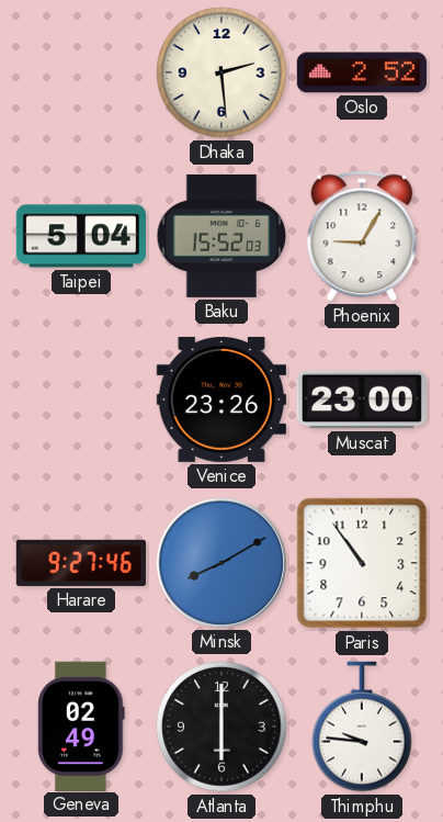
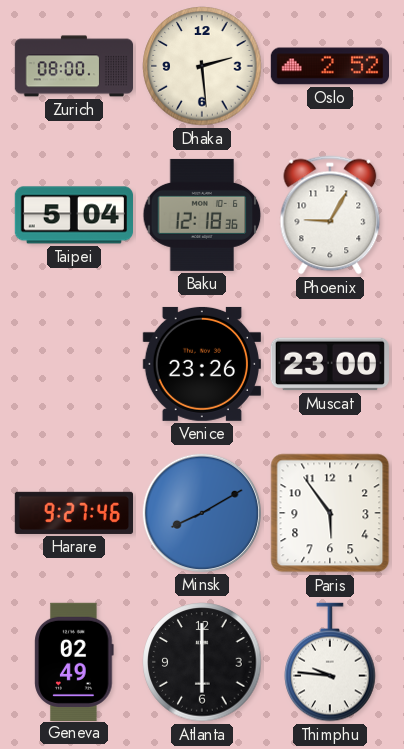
Zurich: none -> 08:00 (73, 66)
Baku: 15:52 -> 12:18 (202, 215)
Paris: 10:54 -> 5:54 (330, 513)
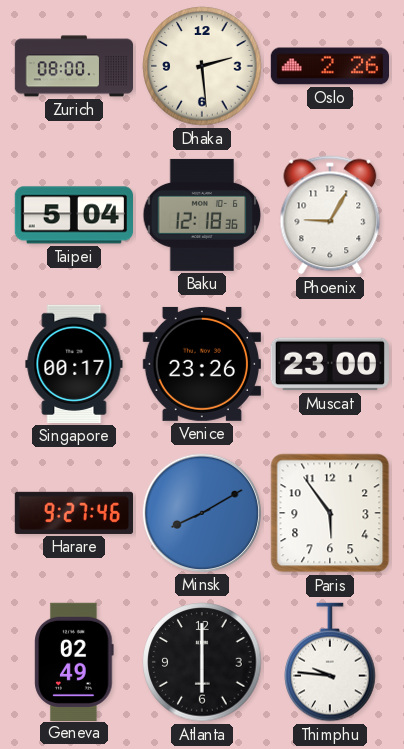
Oslo: 2:52 -> 2:26 (329, 66)
Singapore: none -> 00:17 (74, 364)
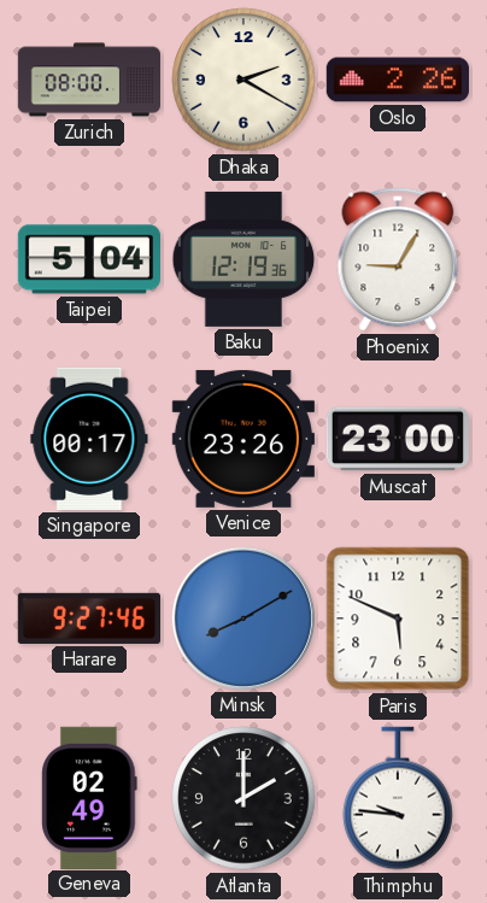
Dhaka: 2:29 -> 2:20 (243, 80)
Baku: 12:18 -> 12:19 (243, 259)
Paris: 5:54 -> 5:49 (398, 618)
Atlanta: 6:00 -> 2:00 (243, 798)
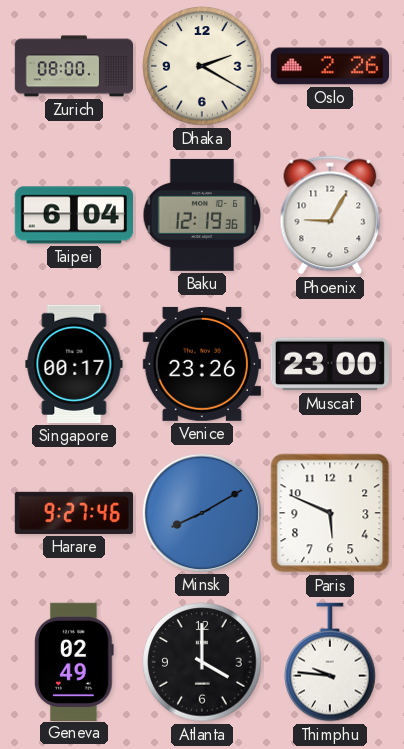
Taipei: 5:04 -> 6:04 (73, 215)
Atlanta: 2:00 -> 4:00 (202, 662)
